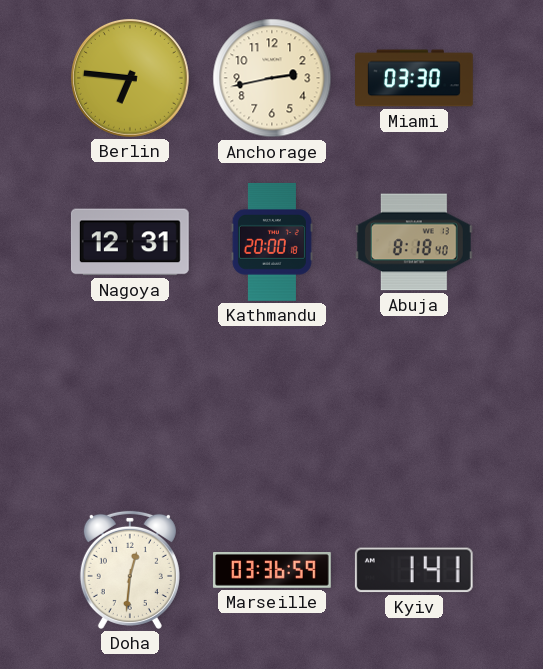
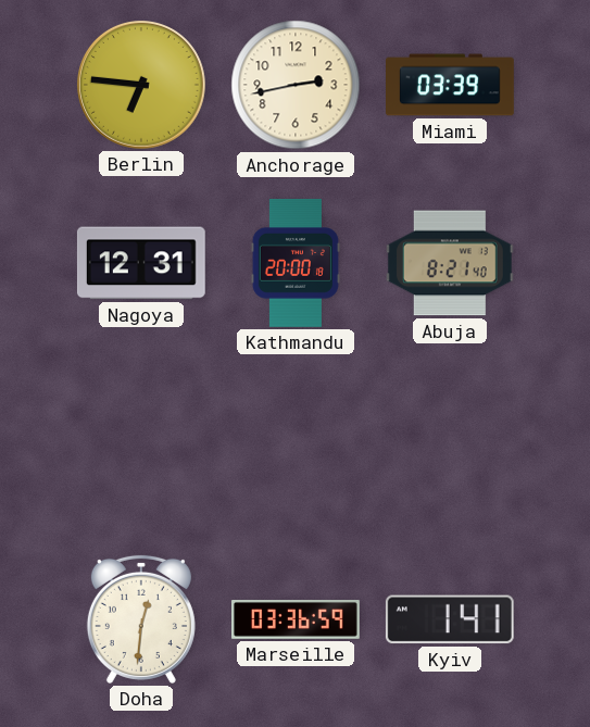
Miami: 03:30 -> 03:39 (451, 85)
Abuja: 8:18 -> 8:21 (450, 263)
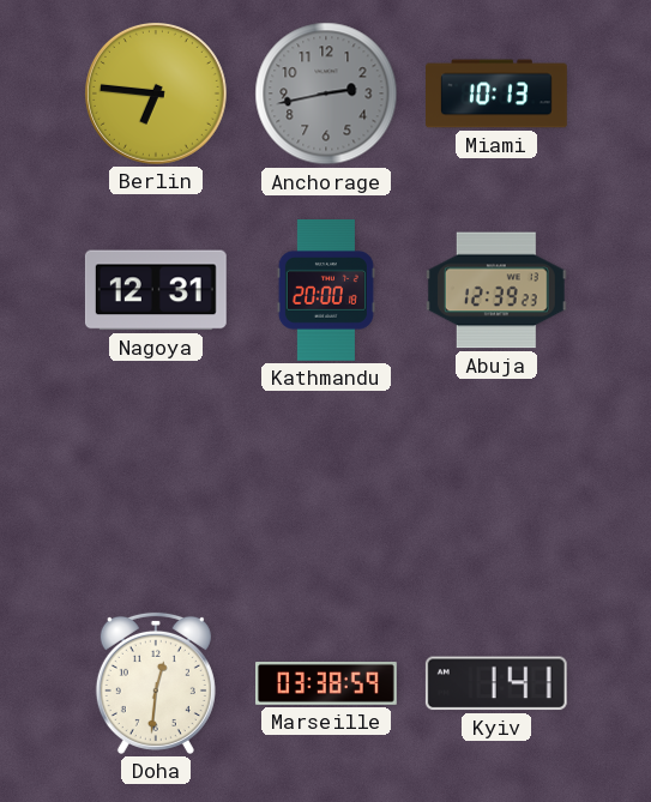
Anchorage dial: cream -> grey (326, 94)
Miami: 03:39 -> 10:13 (498, 94)
Abuja: 8:21 -> 12:39 (496, 290)
Marseille: 03:36 -> 03:38 (327, 685)
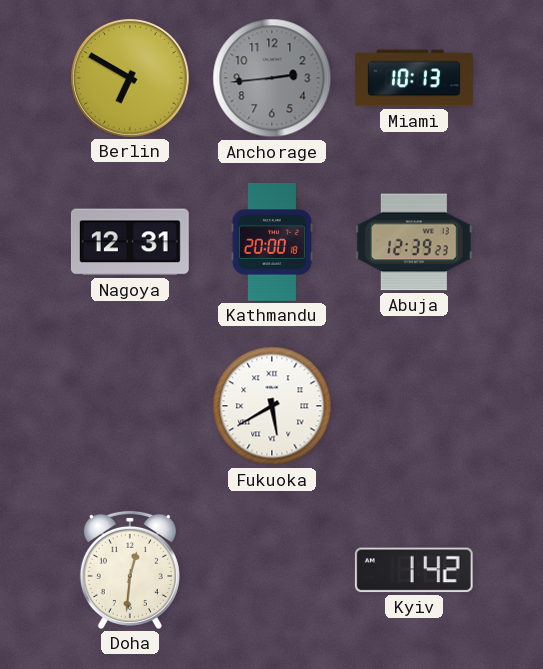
Berlin: 6:46 -> 6:50 (130, 78)
Anchorage: 2:43 -> 2:44 (272, 78)
Fukuoka: none -> 5:40 (272, 406)
Marseille: 03:38 -> none (327, 685)
Kyiv: 1:41 -> 1:42 (414, 570)
